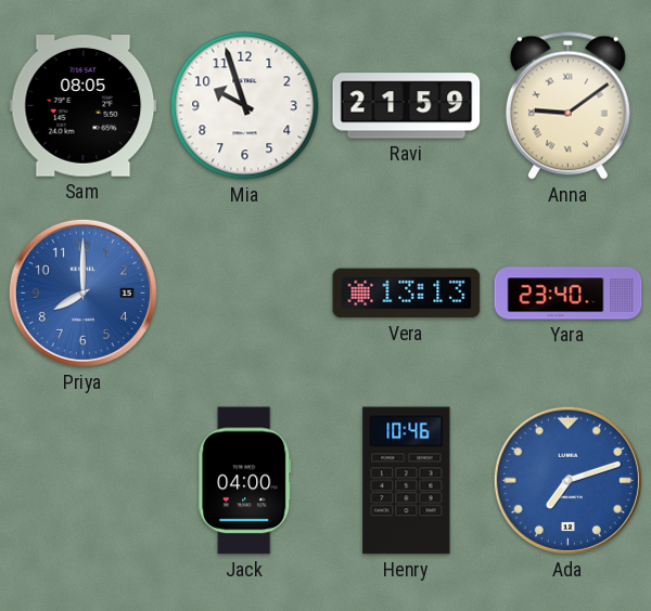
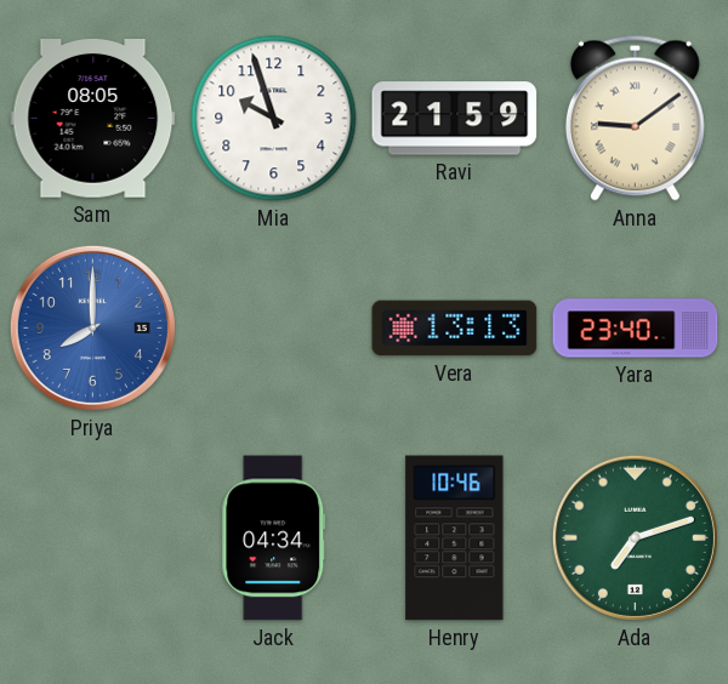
Jack: 04:00 -> 04:34 (274, 538)
Ada dial: blue -> green (635, 537)
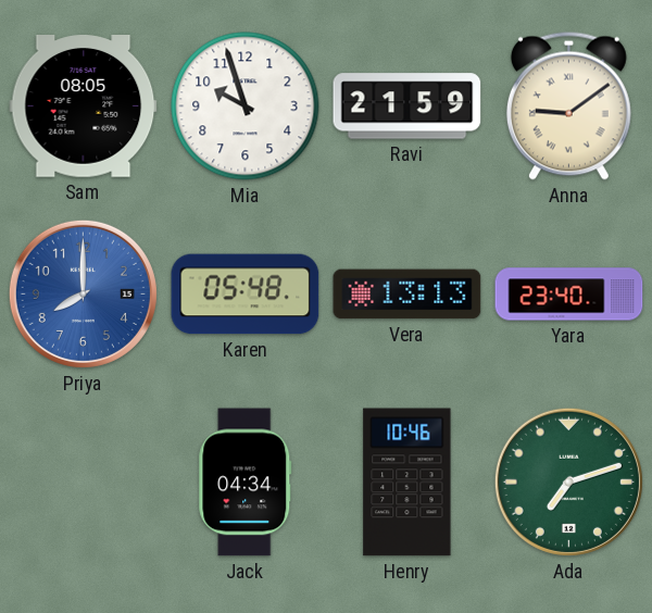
Karen: none -> 05:48 (246, 295)
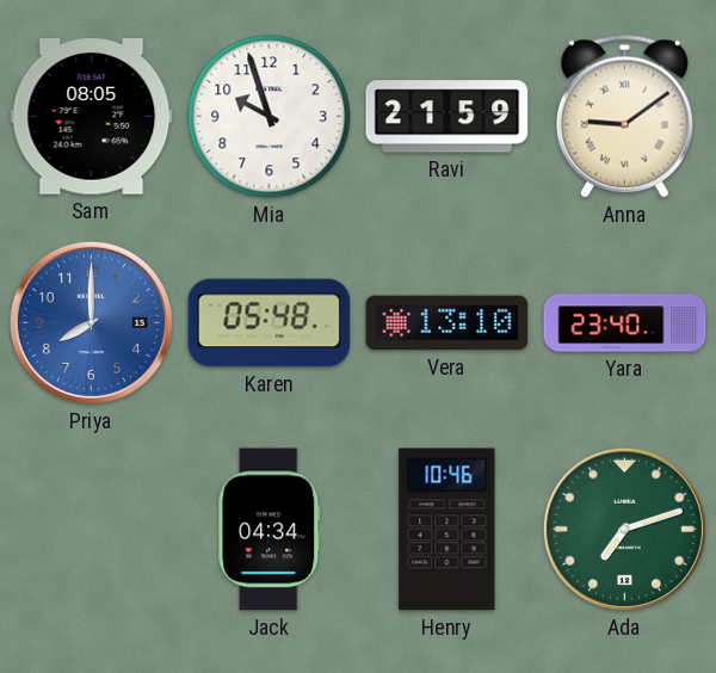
Vera: 13:13 -> 13:10 (447, 323)
